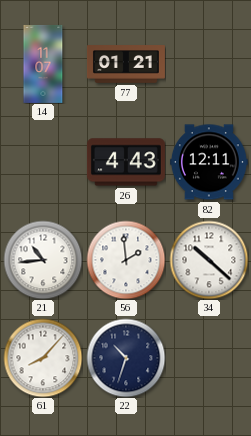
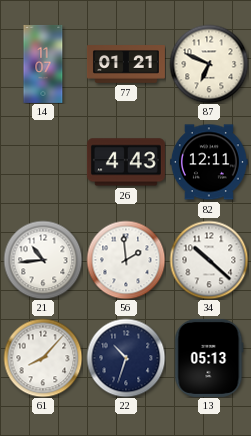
87: none -> 6:49 (209, 64)
13: none -> 05:13 (209, 358)
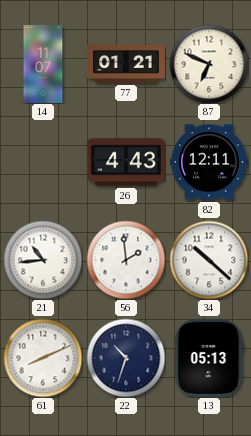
61: 8:07 -> 8:11 (43, 358)
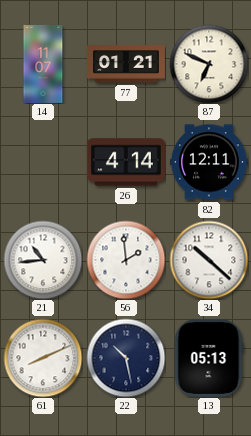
26: 4:43 -> 4:14 (126, 162)
22: 10:33 -> 10:28 (126, 358)
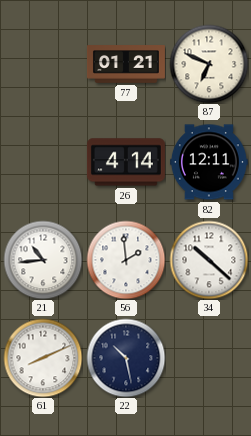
14: 11:07 -> none (43, 64)
13: 05:13 -> none (209, 358)
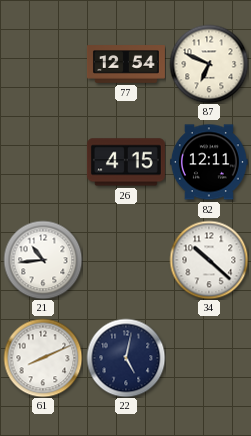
77: 01:21 -> 12:54 (126, 64)
26: 4:14 -> 4:15 (126, 162)
56: 1:59 -> none (126, 260)
22: 10:28 -> 5:02 (126, 358)
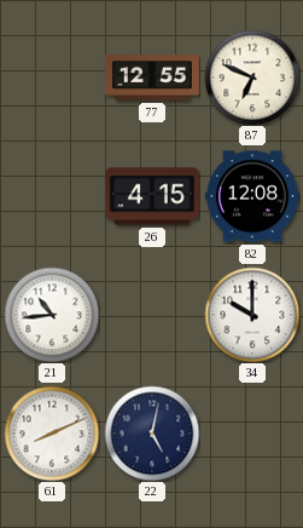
77: 12:54 -> 12:55 (152, 78)
82: 12:11 -> 12:08 (252, 196)
34: 10:22 -> 10:00 (252, 315)
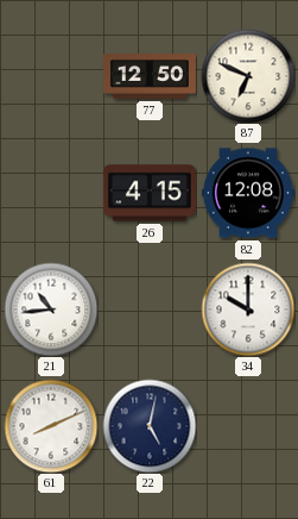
77: 12:55 -> 12:50 (150, 76)
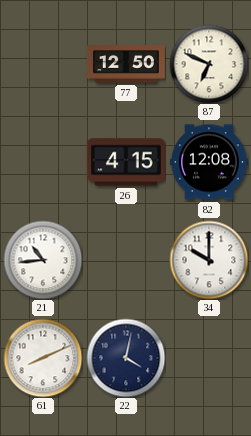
22: 5:02 -> 4:02 (126, 358)
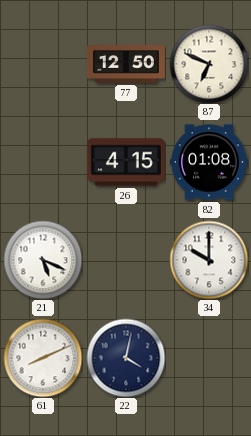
82: 12:08 -> 01:08 (209, 162)
21: 10:44 -> 5:19 (43, 260)
